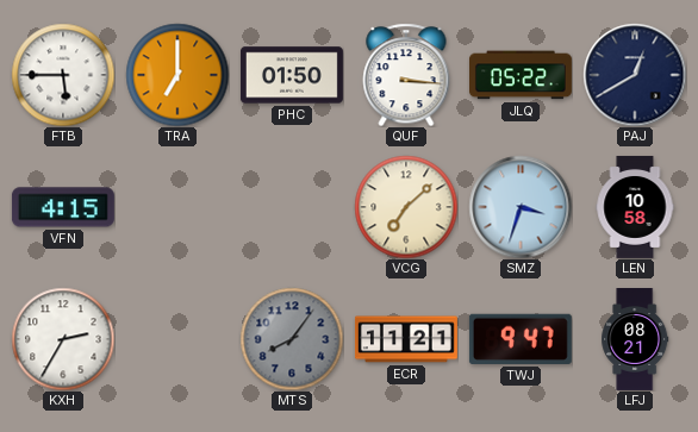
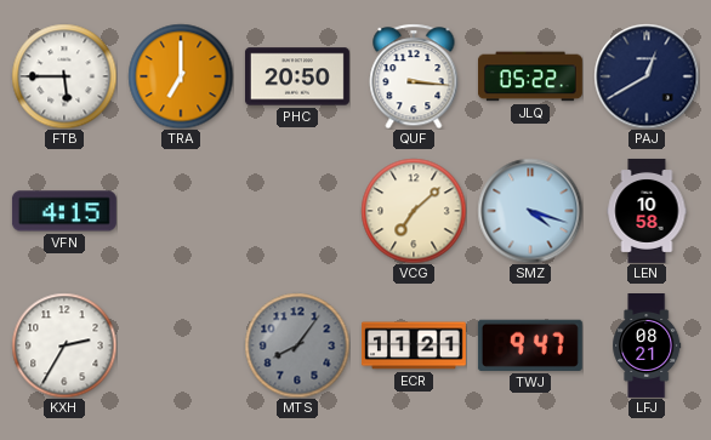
PHC: 01:50 -> 20:50 (297, 76)
SMZ: 3:33 -> 4:18 (530, 211)
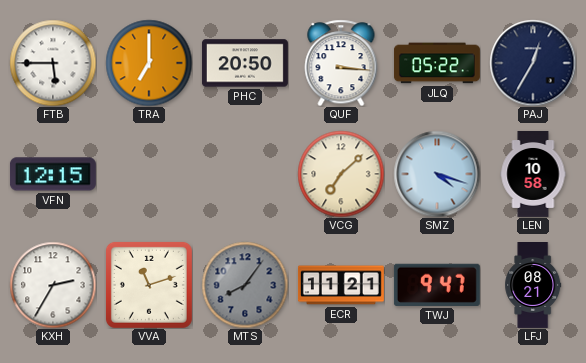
PAJ: 12:40 -> 12:35 (533, 63)
VFN: 4:15 -> 12:15 (53, 174)
VVA: none -> 11:12 (149, 285)
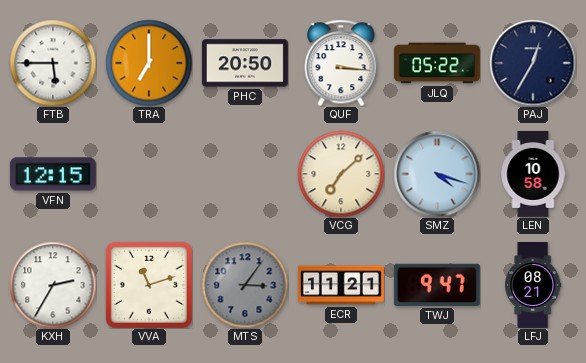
MTS: 8:06 -> 3:06 (245, 285)
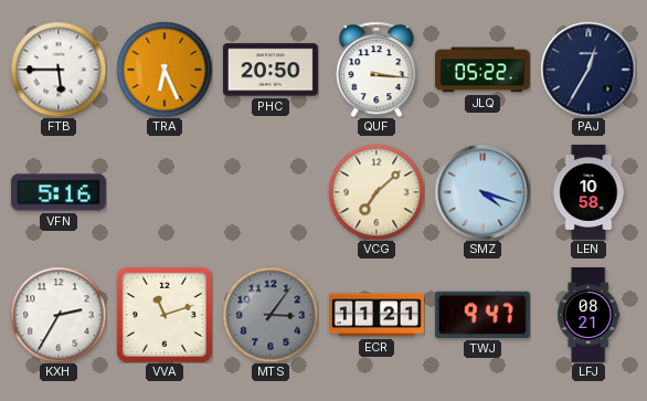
TRA: 7:00 -> 6:26 (165, 70)
VFN: 12:15 -> 5:16 (59, 192)
